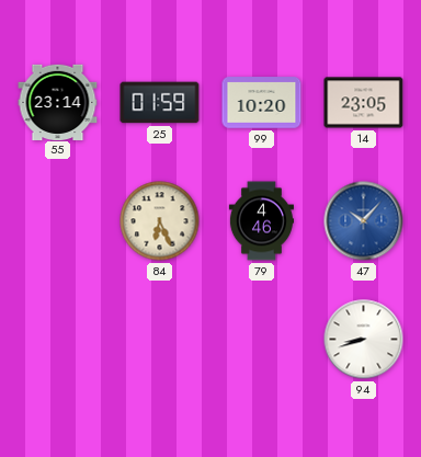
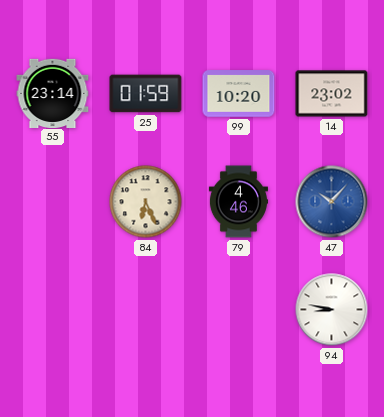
14: 23:05 -> 23:02 (332, 94)
94: 8:42 -> 8:47 (332, 310)
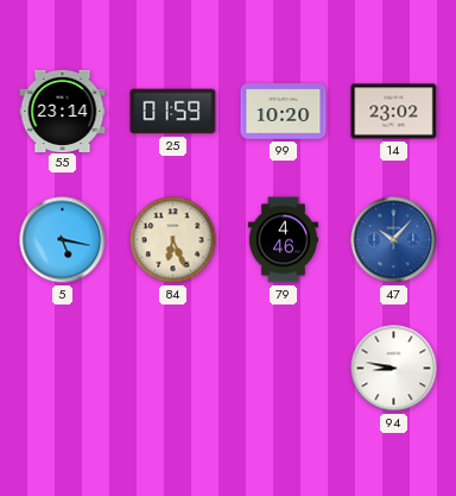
5: none -> 5:17 (63, 240)
